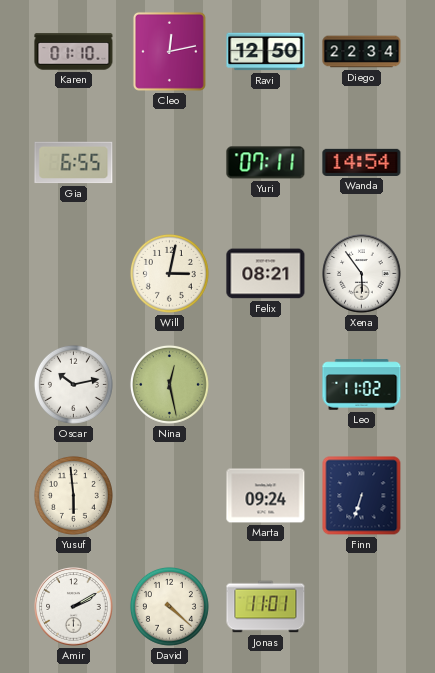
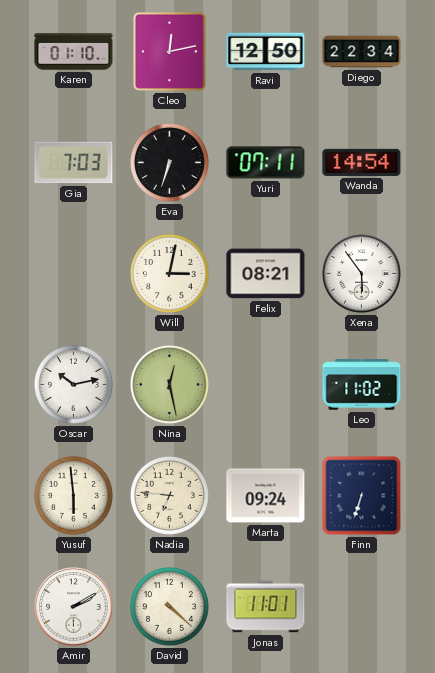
Gia: 6:55 -> 7:03 (74, 163)
Eva: none -> 6:33 (169, 162)
Nadia: none -> 6:46 (169, 495)
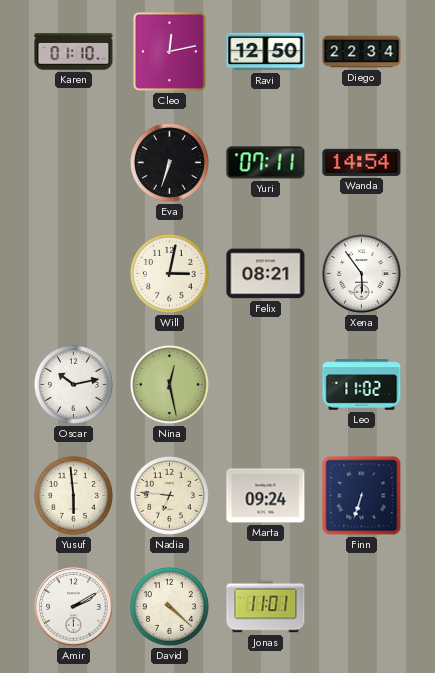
Gia: 7:03 -> none (74, 163)
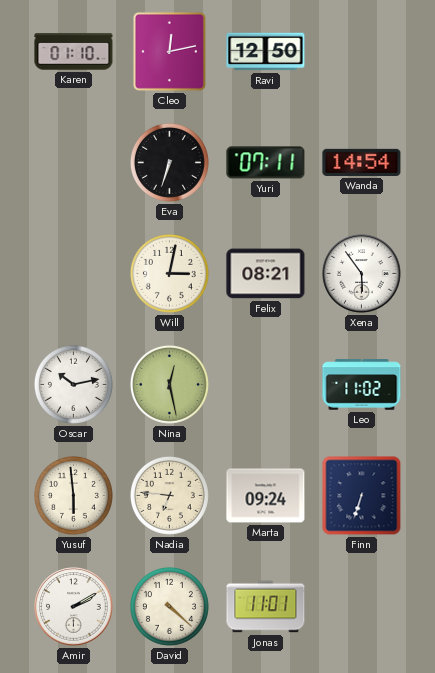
Diego: 22:34 -> none (362, 52)
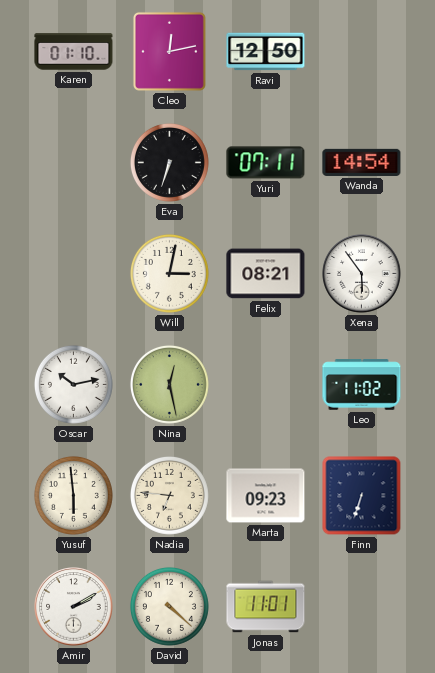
Marta: 09:24 -> 09:23 (266, 496)
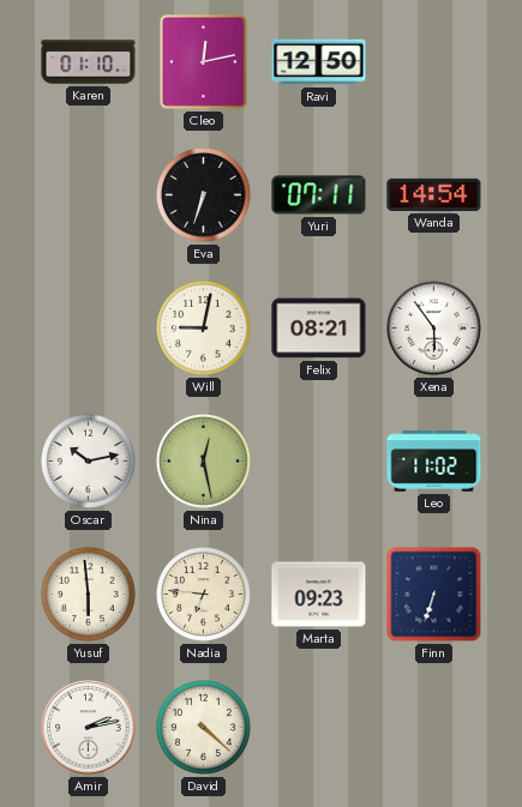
Will: 3:02 -> 9:02 (203, 327)
Amir: 2:10 -> 2:13 (89, 728)
Jonas: 11:01 -> none (266, 607)
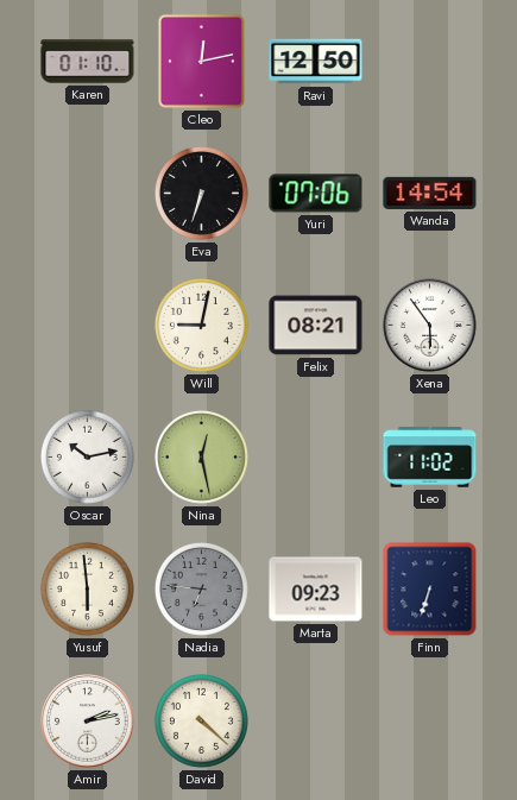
Yuri: 07:11 -> 07:06 (316, 194)
Nadia dial: cream -> grey (201, 588)
